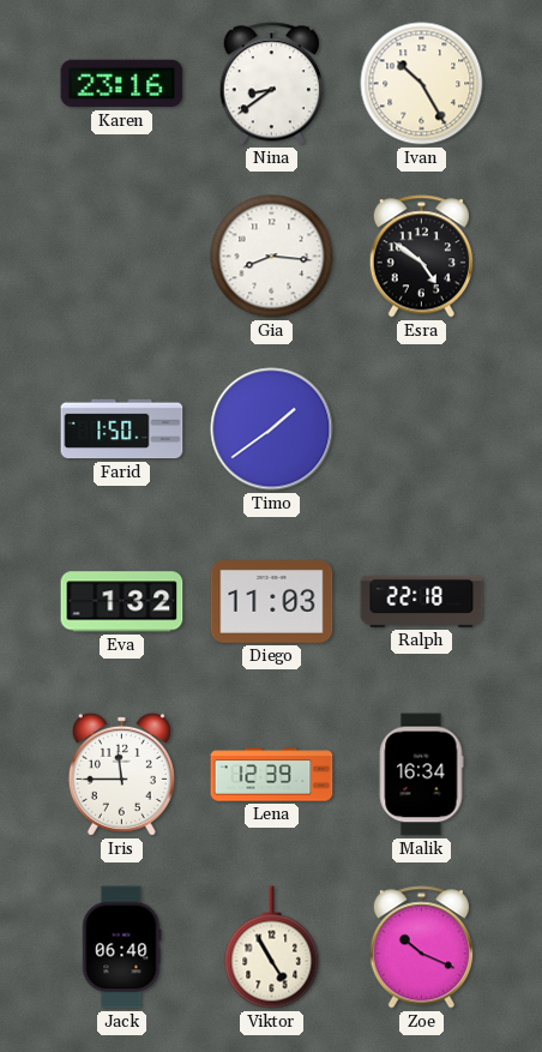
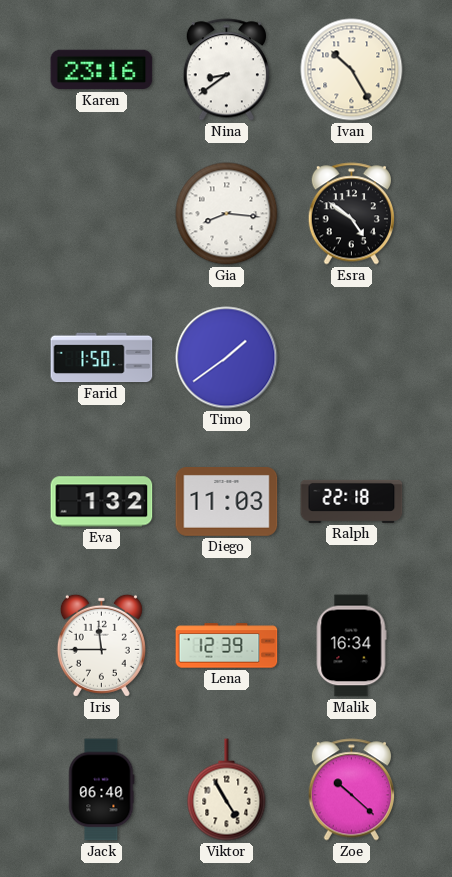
Zoe: 10:19 -> 10:22 (351, 790)
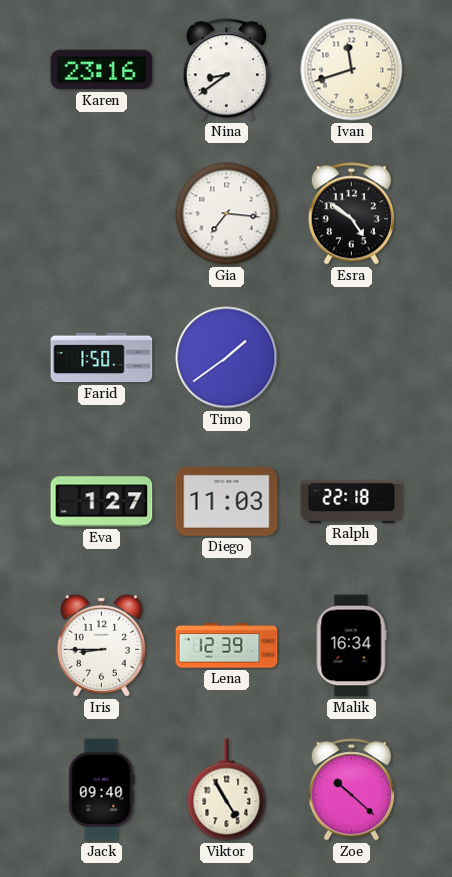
Ivan: 10:25 -> 11:42 (352, 70)
Gia: 8:16 -> 7:16 (227, 214)
Eva: 1:32 -> 1:27 (102, 502)
Iris: 11:45 -> 8:45 (101, 645)
Jack: 06:40 -> 09:40 (102, 790)
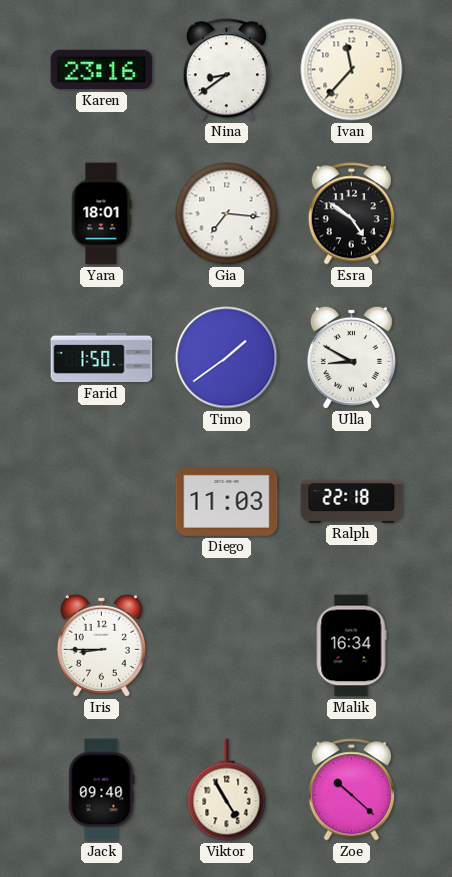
Ivan: 11:42 -> 11:37 (352, 70)
Yara: none -> 18:01 (102, 214)
Ulla: none -> 8:50 (351, 357)
Eva: 1:27 -> none (102, 502)
Lena: 12:39 -> none (227, 646)
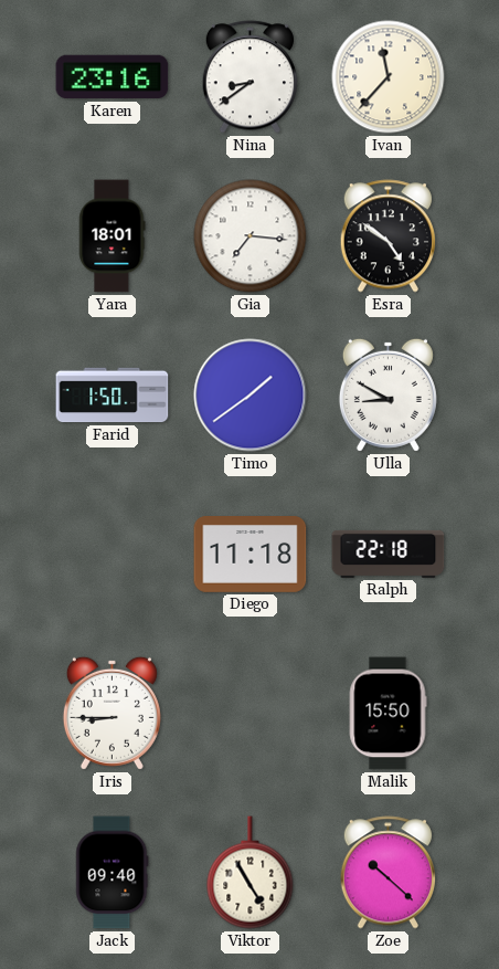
Diego: 11:03 -> 11:18 (251, 555)
Malik: 16:34 -> 15:50 (387, 714)
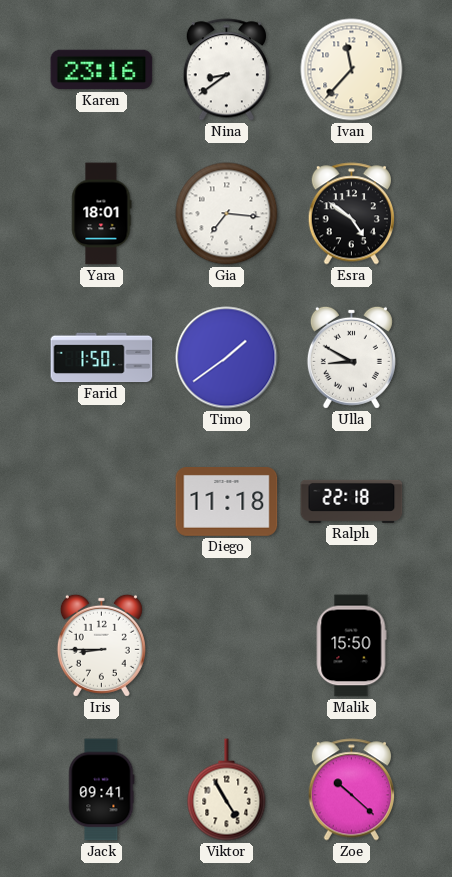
Jack: 09:40 -> 09:41 (102, 790)
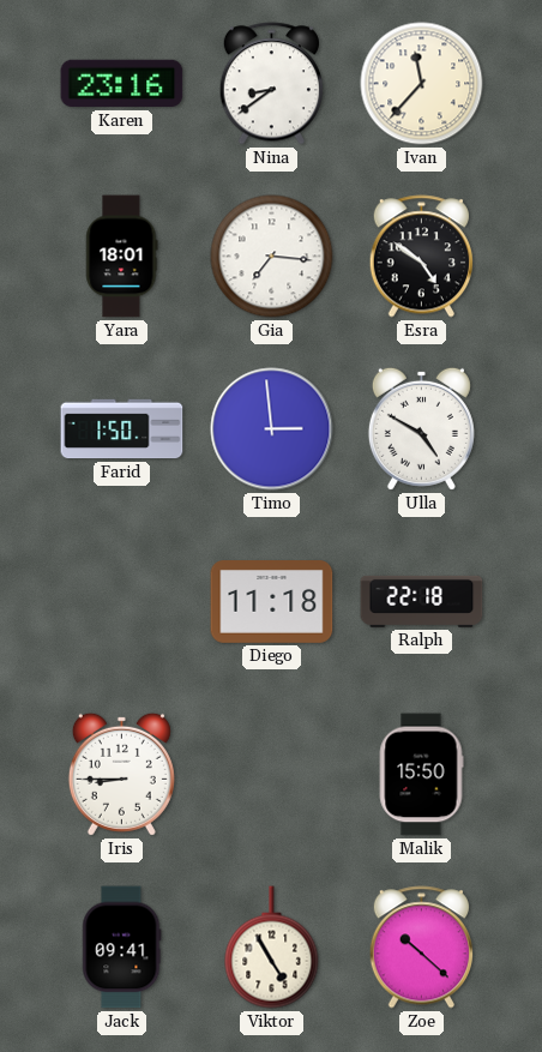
Timo: 1:39 -> 2:59 (272, 429)
Ulla: 8:50 -> 4:50 (421, 428)
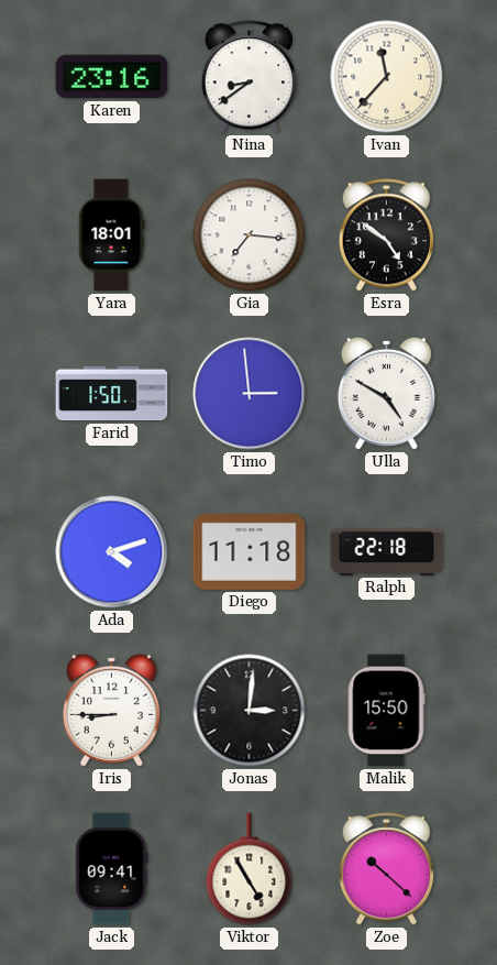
Ada: none -> 4:12 (112, 552)
Jonas: none -> 3:01 (250, 711)
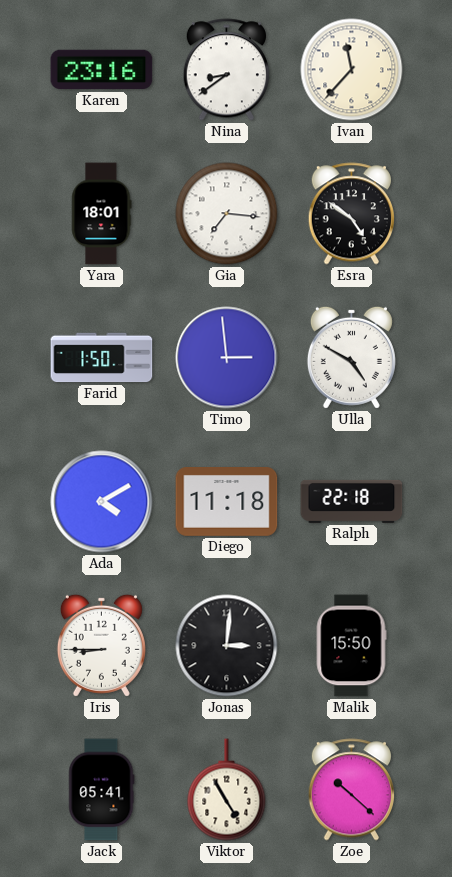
Ada: 4:12 -> 4:10 (102, 502)
Jack: 09:41 -> 05:41 (102, 790)
